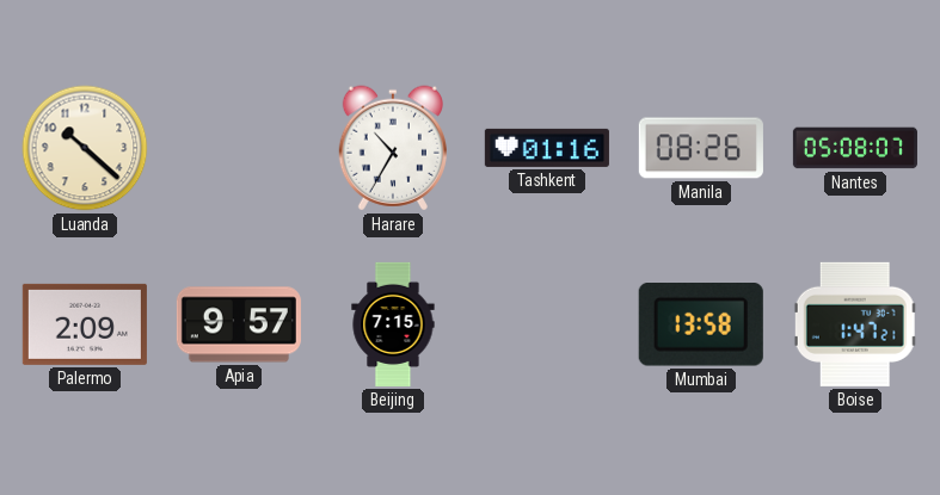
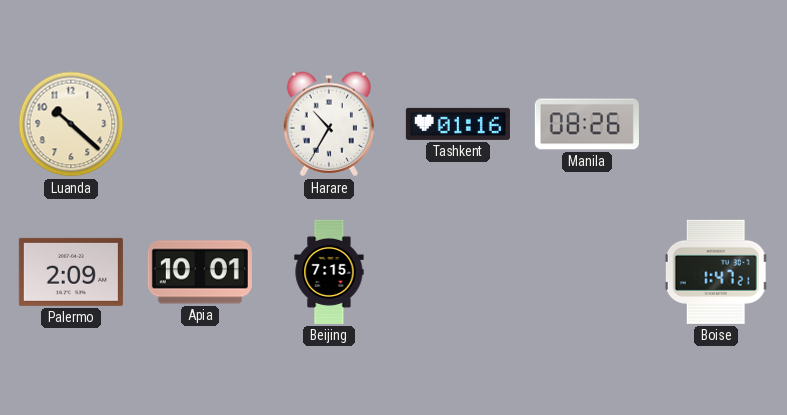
Nantes: 05:08 -> none (855, 148)
Apia: 9:57 -> 10:01 (200, 272)
Mumbai: 13:58 -> none (701, 326)
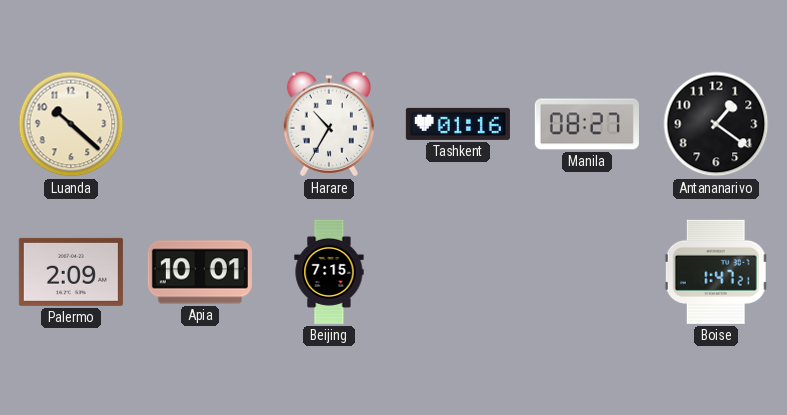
Manila: 08:26 -> 08:27 (587, 124)
Antananarivo: none -> 1:21 (716, 124)
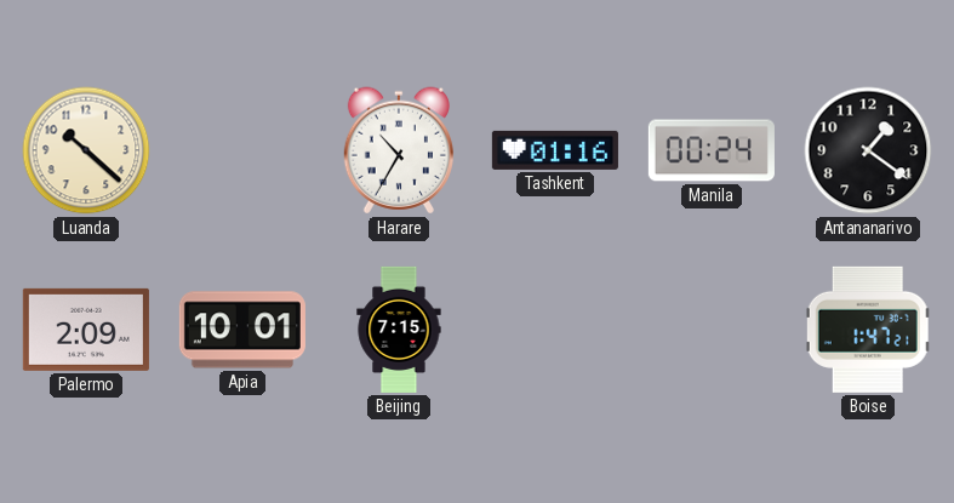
Manila: 08:27 -> 00:24 (712, 150)
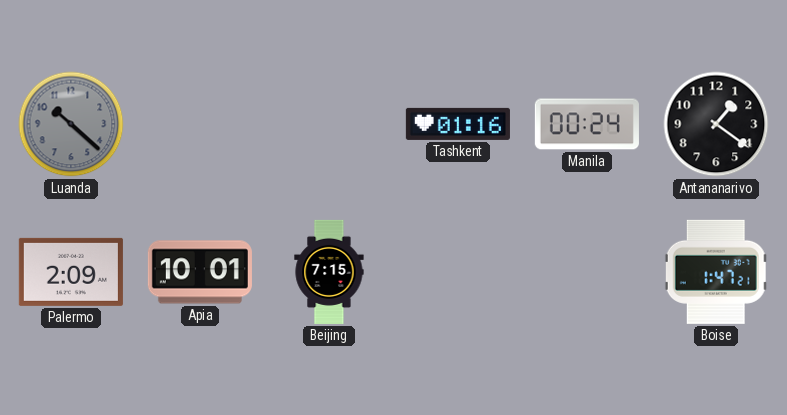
Luanda dial: cream -> grey (71, 124)
Harare: 10:35 -> none (399, 150)
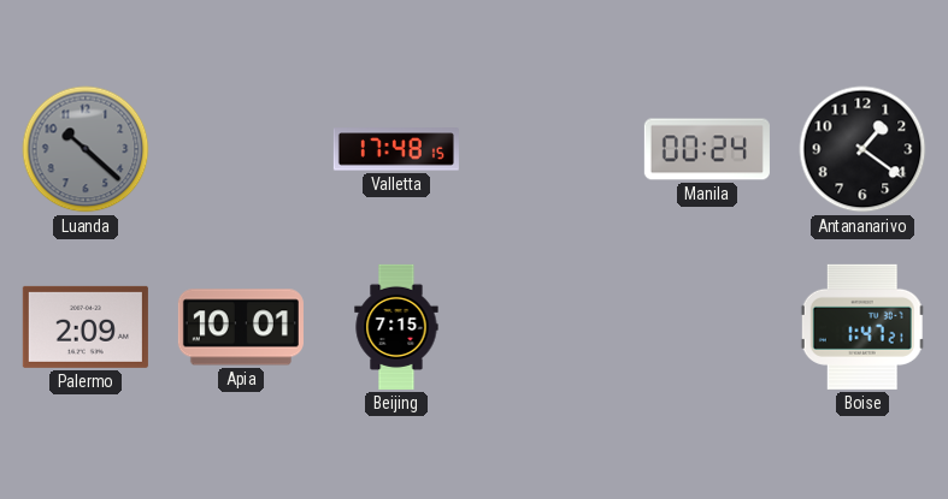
Valletta: none -> 17:48 (396, 149)
Tashkent: 01:16 -> none (458, 124)
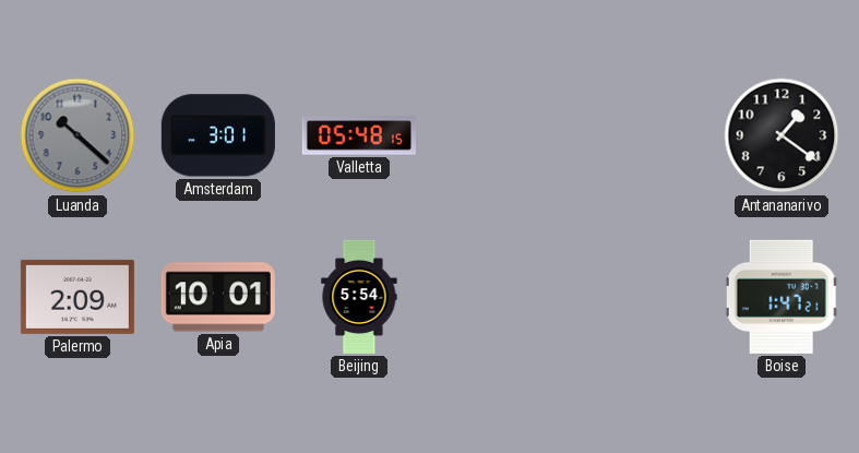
Amsterdam: none -> 3:01 (218, 135)
Valletta: 17:48 -> 05:48 (359, 135)
Manila: 00:24 -> none (707, 149)
Beijing: 7:15 -> 5:54 (359, 297)
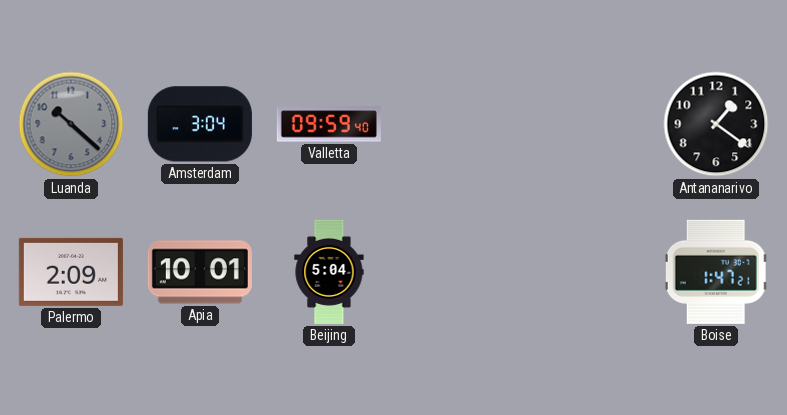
Amsterdam: 3:01 -> 3:04 (200, 124)
Valletta: 05:48 -> 09:59 (329, 124)
Beijing: 5:54 -> 5:04 (329, 272)
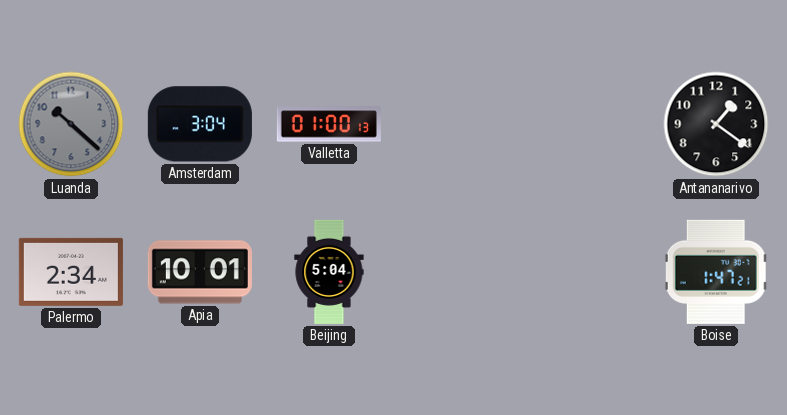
Valletta: 09:59 -> 01:00 (329, 124)
Palermo: 2:09 -> 2:34 (71, 272)
